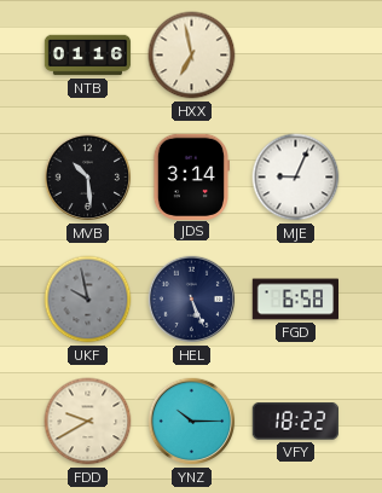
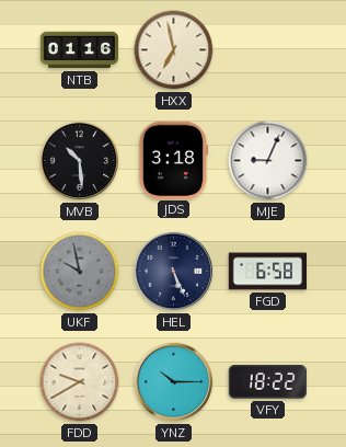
JDS: 3:14 -> 3:18 (173, 160)
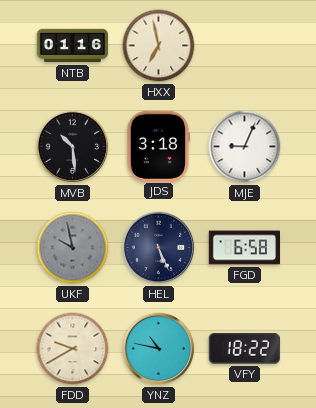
YNZ: 10:15 -> 10:47 (159, 349)
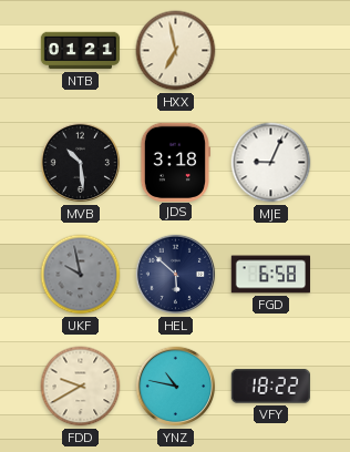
NTB: 01:16 -> 01:21 (81, 51)
HEL: 5:26 -> 5:52 (176, 275)
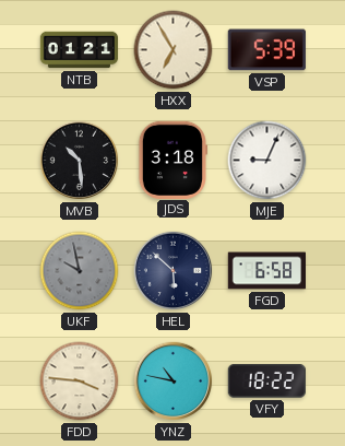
HXX: 6:58 -> 6:55 (174, 50)
VSP: none -> 5:39 (266, 50)
FDD: 9:40 -> 3:46 (80, 382)
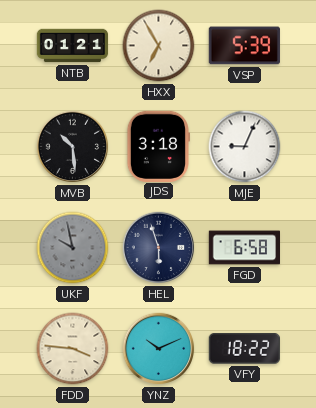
HEL: 5:52 -> 5:57 (159, 248)
YNZ: 10:47 -> 10:11 (159, 349)
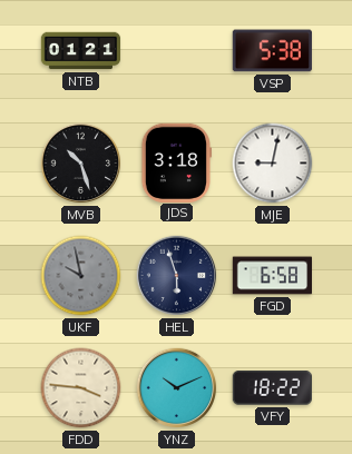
HXX: 6:55 -> none (159, 46)
VSP: 5:39 -> 5:38 (272, 51)
MVB: 10:29 -> 10:27 (81, 164)
MJE: 9:04 -> 9:02 (273, 164)
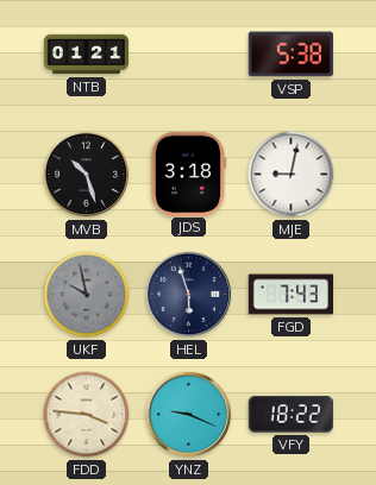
FGD: 6:58 -> 7:43 (290, 295)
YNZ: 10:11 -> 9:19 (189, 415)
